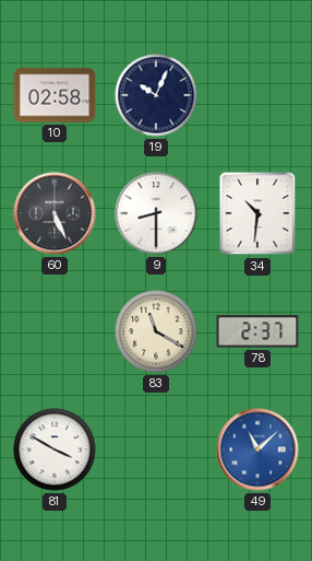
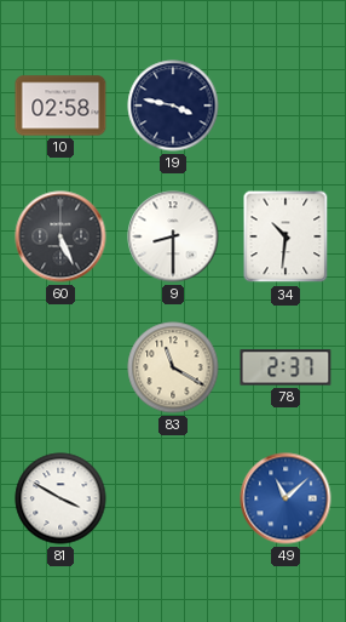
19: 10:04 -> 3:47 (173, 105)
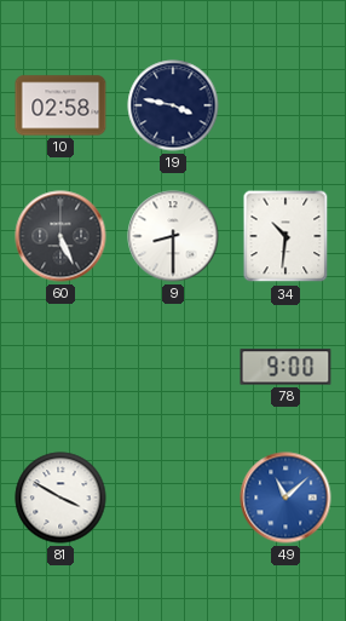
83: 11:20 -> none (173, 367)
78: 2:37 -> 9:00 (286, 367)
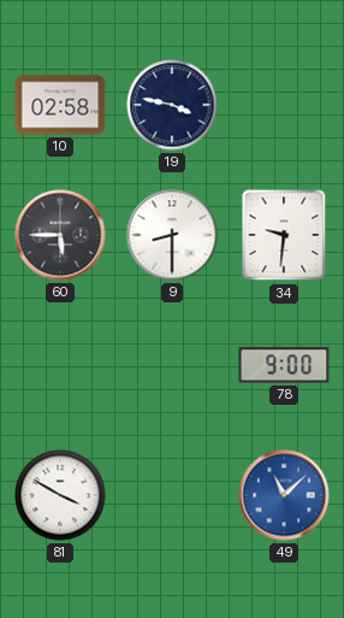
60: 5:26 -> 5:45 (60, 235)
34: 10:31 -> 9:31 (284, 235)
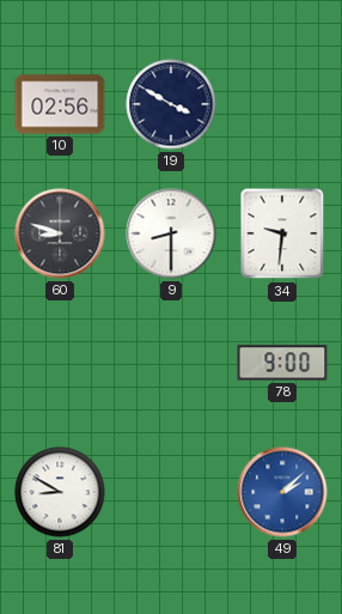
10: 02:58 -> 02:56 (60, 104)
19: 3:47 -> 3:50 (171, 104)
60: 5:45 -> 8:48 (60, 233)
81: 3:50 -> 8:50 (60, 492)
49: 11:08 -> 2:08 (282, 492)
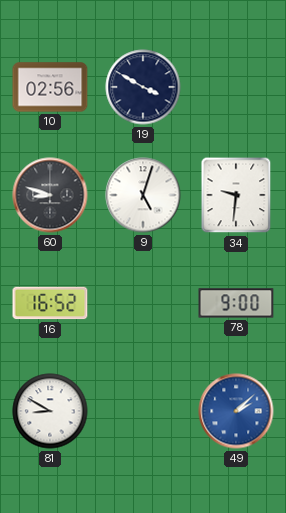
9: 8:30 -> 5:03 (143, 195)
16: none -> 16:52 (50, 303)
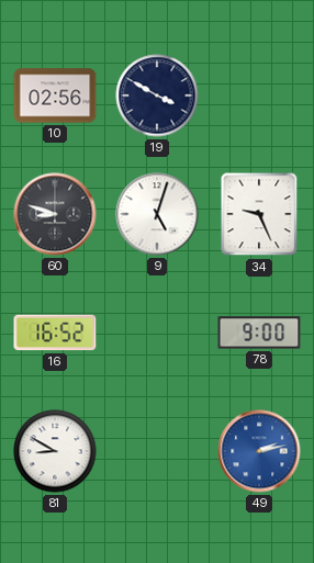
34: 9:31 -> 9:26 (259, 214)
49: 2:08 -> 2:13 (259, 451)
